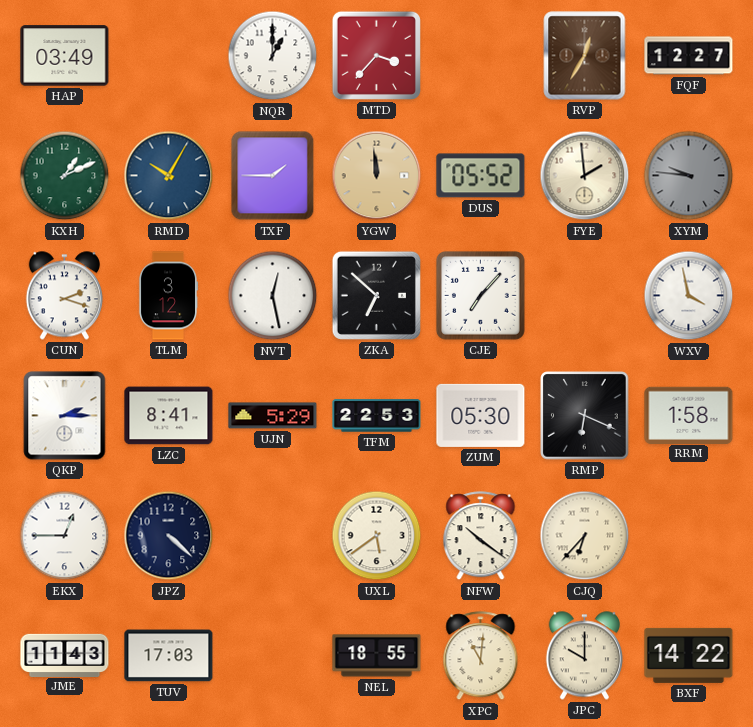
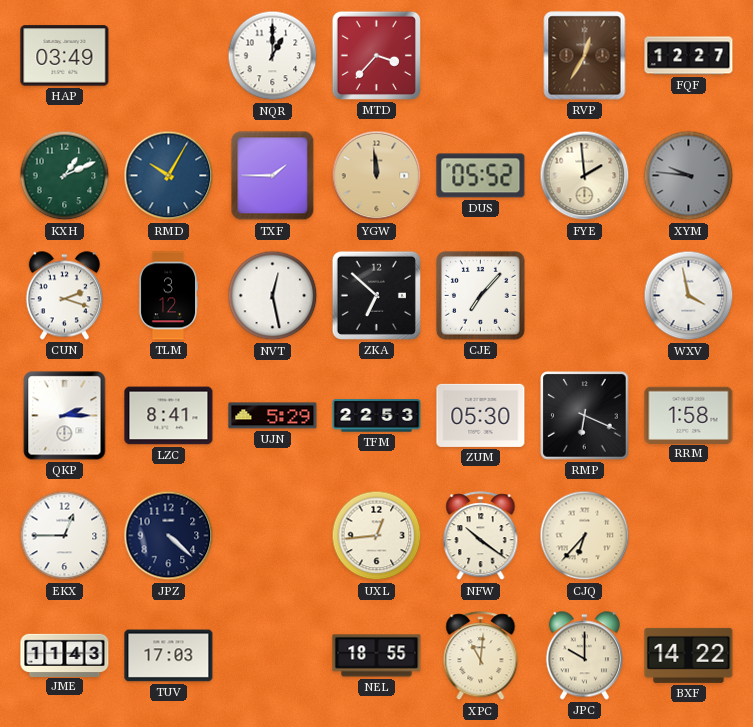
UXL: 5:39 -> 12:44 (377, 536)
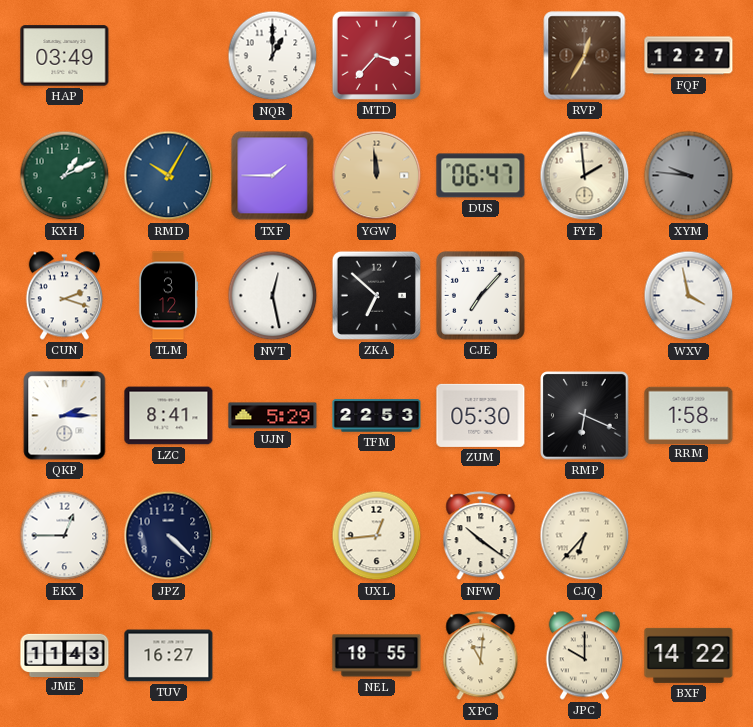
DUS: 05:52 -> 06:47 (481, 176)
TUV: 17:03 -> 16:27 (169, 656)
